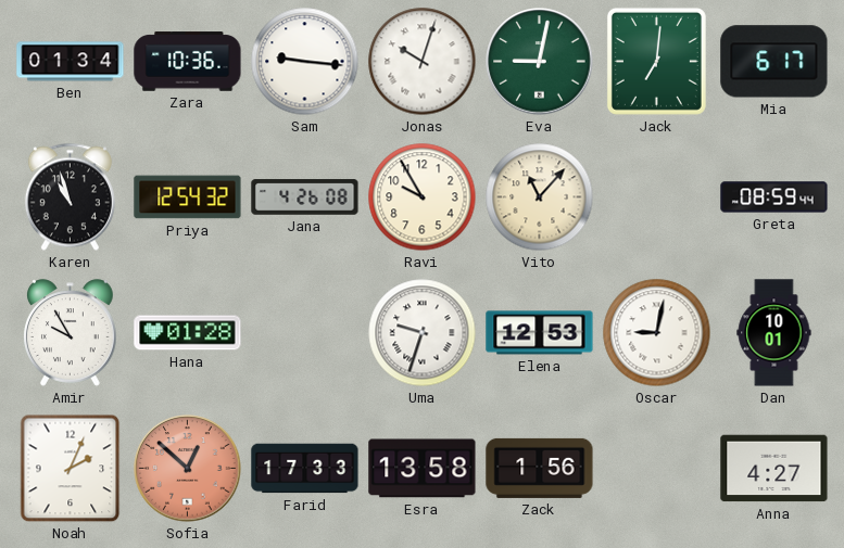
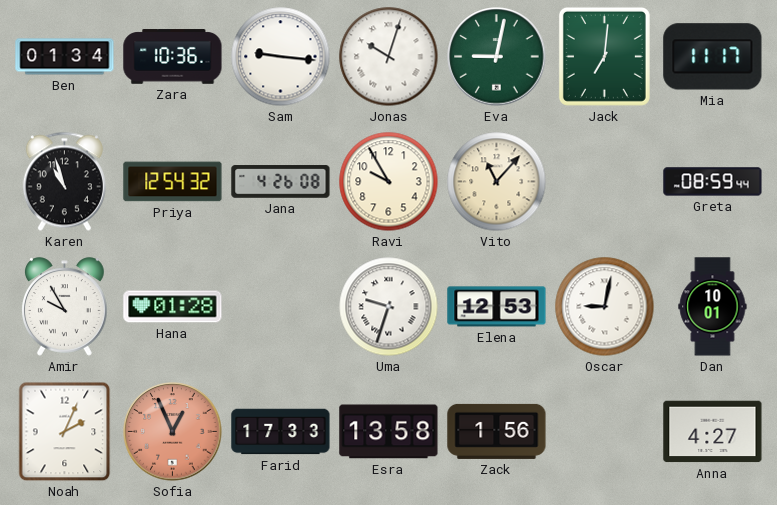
Mia: 6:17 -> 11:17 (713, 57)
Sofia: 12:52 -> 12:56 (173, 432)
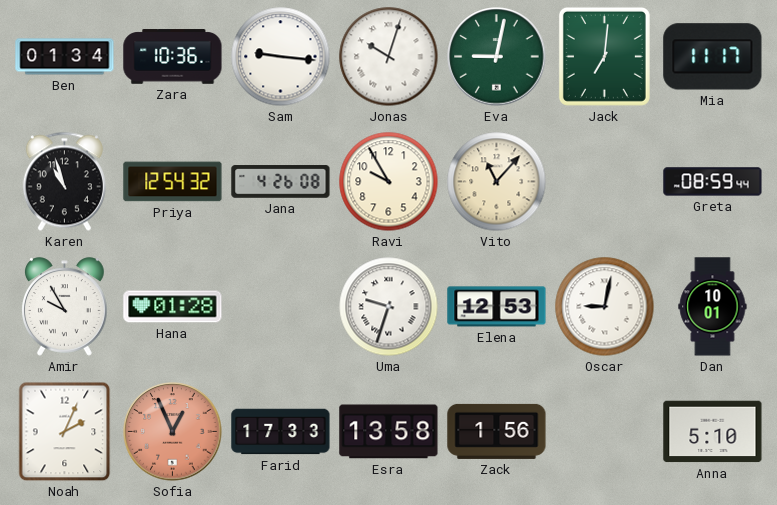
Anna: 4:27 -> 5:10 (713, 432)
